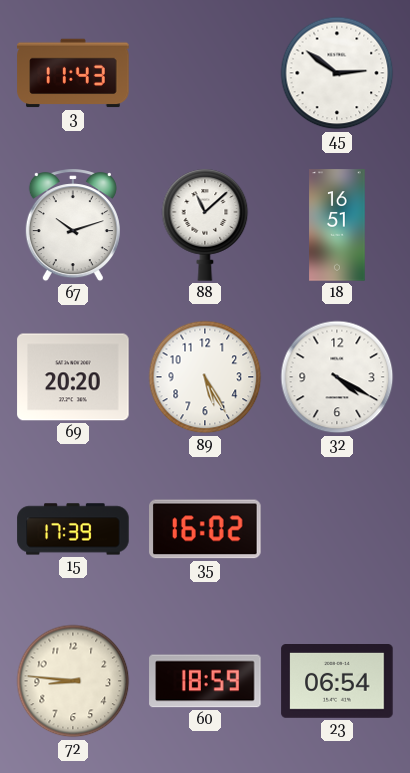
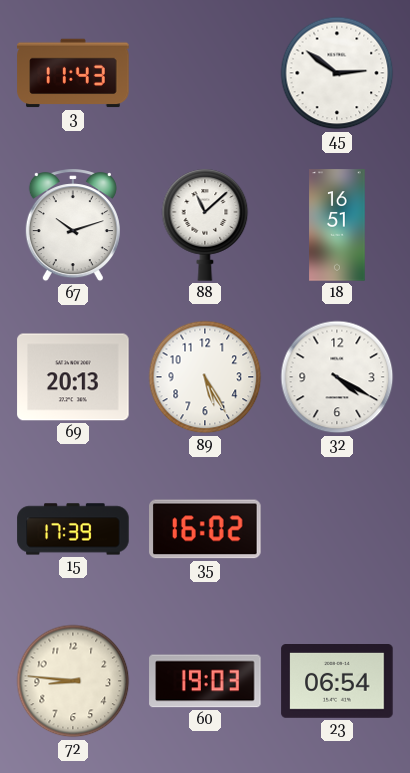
69: 20:20 -> 20:13 (73, 377)
60: 18:59 -> 19:03 (205, 681)
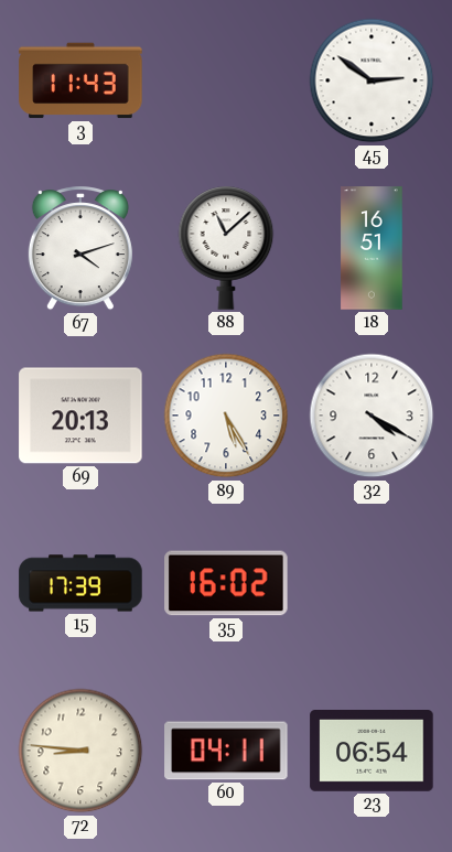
67: 10:12 -> 4:12 (80, 249)
60: 19:03 -> 04:11 (226, 751)
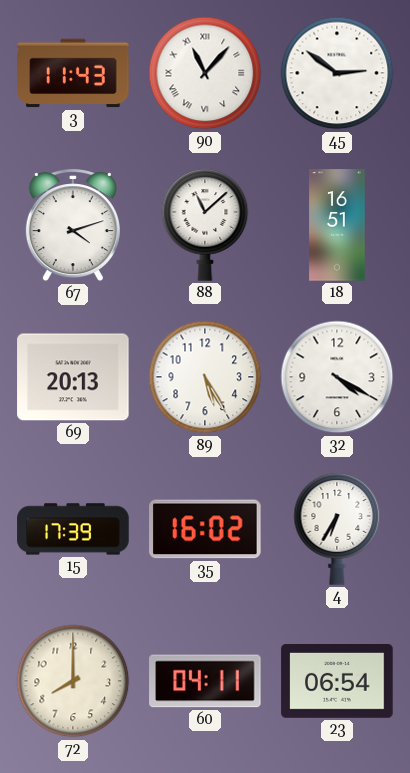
90: none -> 11:07 (205, 73)
4: none -> 6:35 (337, 529)
72: 8:46 -> 8:00 (73, 681)
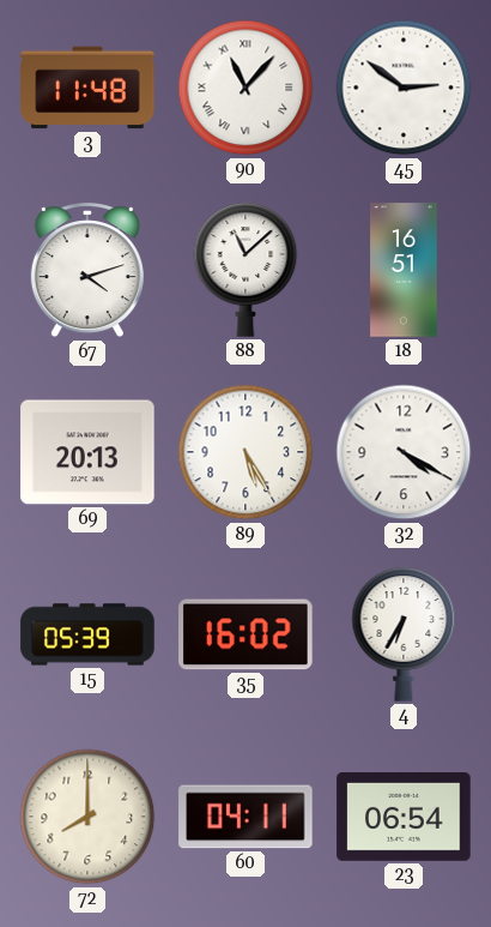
3: 11:43 -> 11:48 (87, 88)
15: 17:39 -> 05:39 (87, 634)
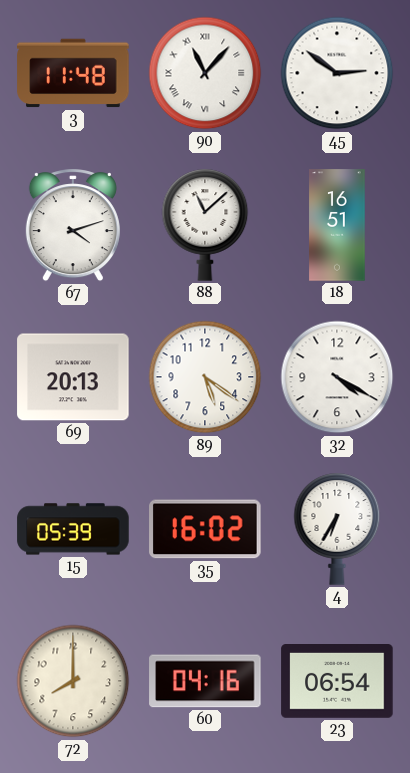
89: 5:25 -> 5:21 (205, 377)
60: 04:11 -> 04:16 (205, 681)
